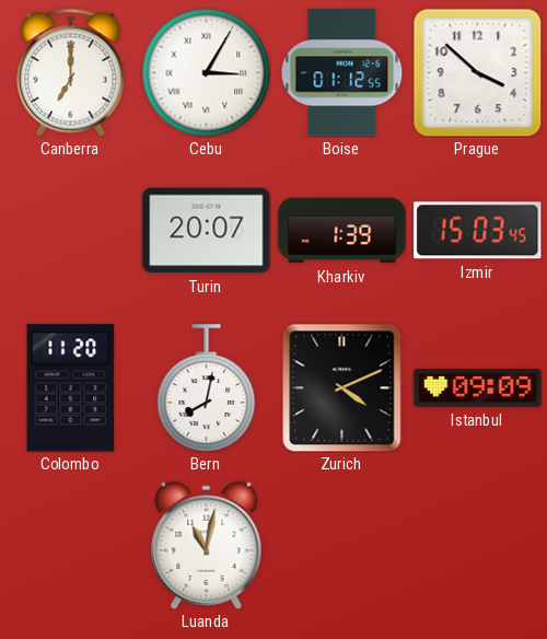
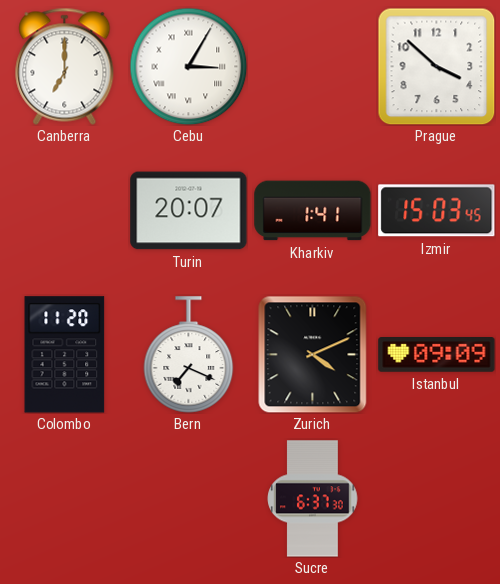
Boise: 01:12 -> none (342, 73)
Kharkiv: 1:39 -> 1:41 (313, 211)
Bern: 8:02 -> 7:19 (189, 355)
Luanda: 11:02 -> none (207, 545)
Sucre: none -> 6:37 (313, 499)
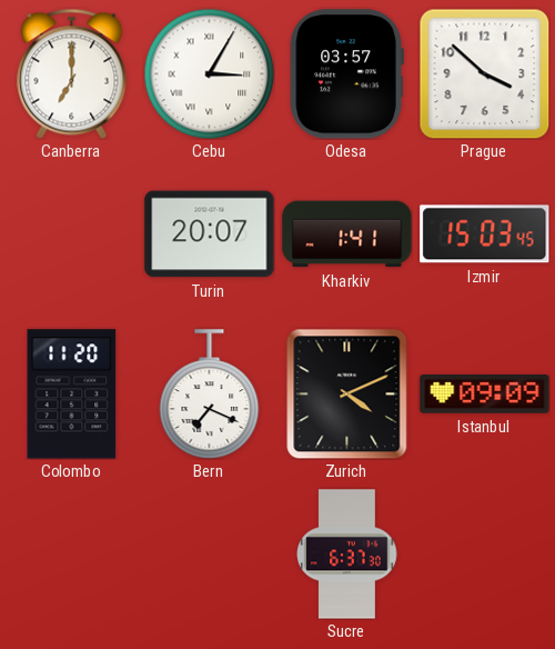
Odesa: none -> 03:57 (346, 74)
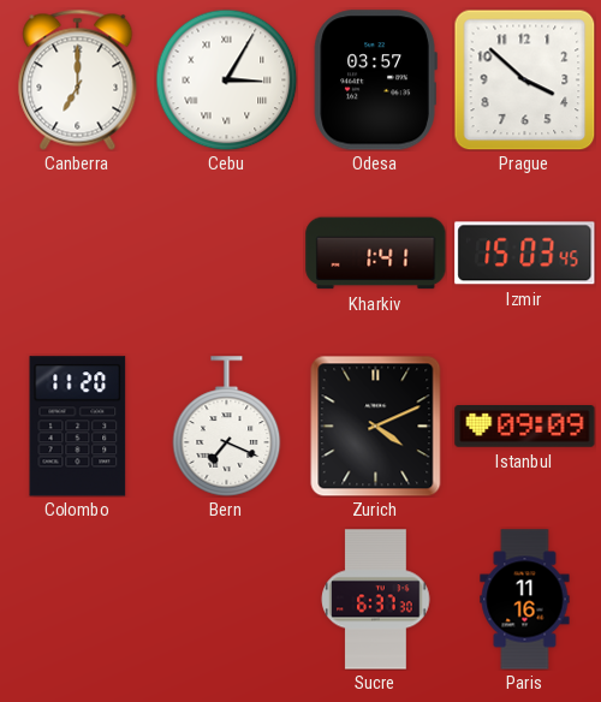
Turin: 20:07 -> none (210, 234)
Paris: none -> 11:16 (525, 600)
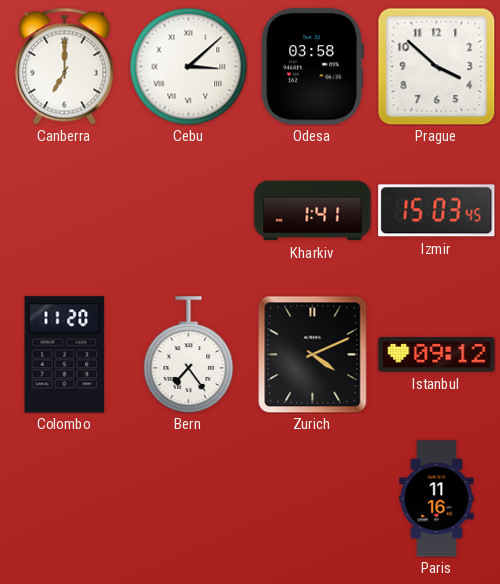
Cebu: 3:05 -> 3:08 (188, 66)
Odesa: 03:57 -> 03:58 (312, 67)
Bern: 7:19 -> 7:24 (189, 355)
Istanbul: 09:09 -> 09:12 (437, 355)
Sucre: 6:37 -> none (376, 600)
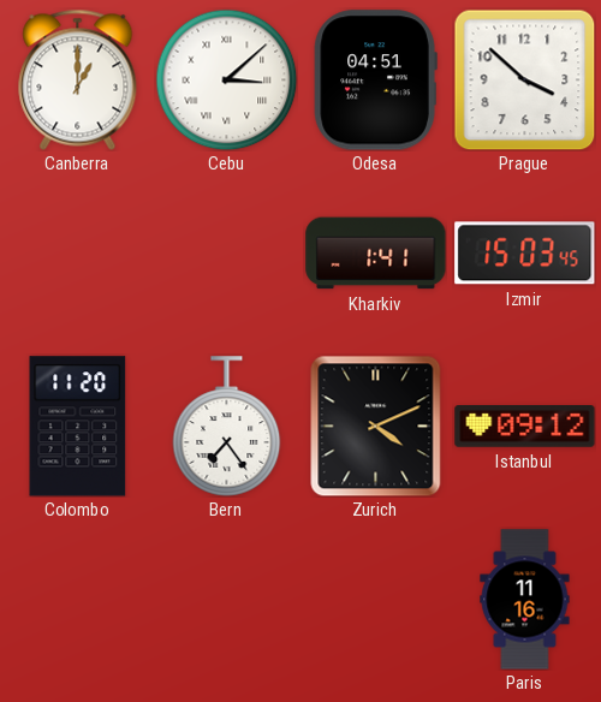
Canberra: 7:00 -> 1:00 (78, 79)
Odesa: 03:58 -> 04:51 (375, 81)
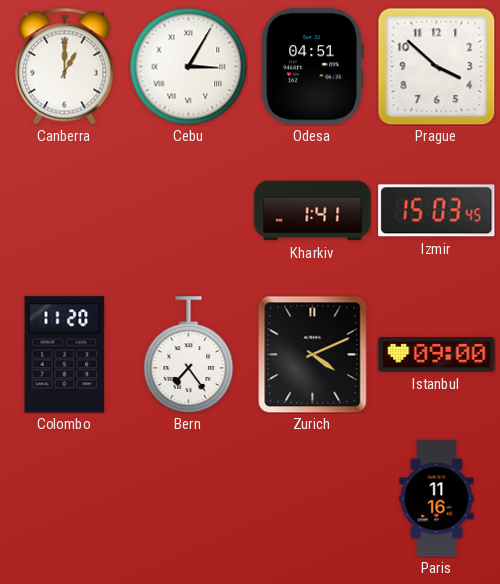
Cebu: 3:08 -> 3:05 (188, 66)
Istanbul: 09:12 -> 09:00 (437, 355)
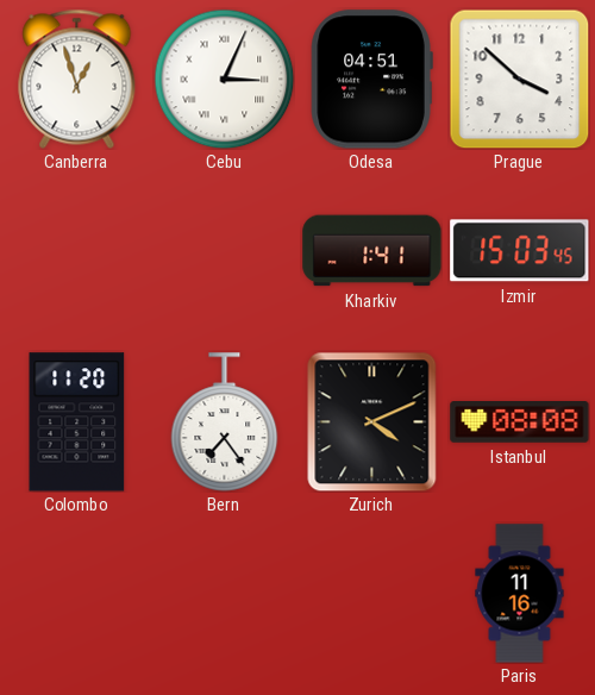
Canberra: 1:00 -> 12:57 (77, 79)
Cebu: 3:05 -> 3:04 (224, 79)
Istanbul: 09:00 -> 08:08 (520, 422)
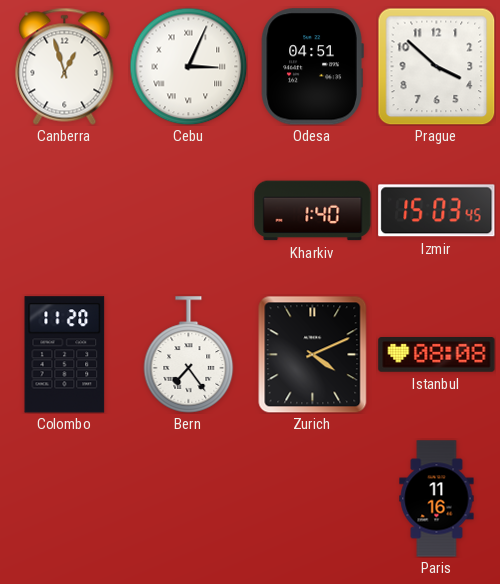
Kharkiv: 1:41 -> 1:40 (313, 211)
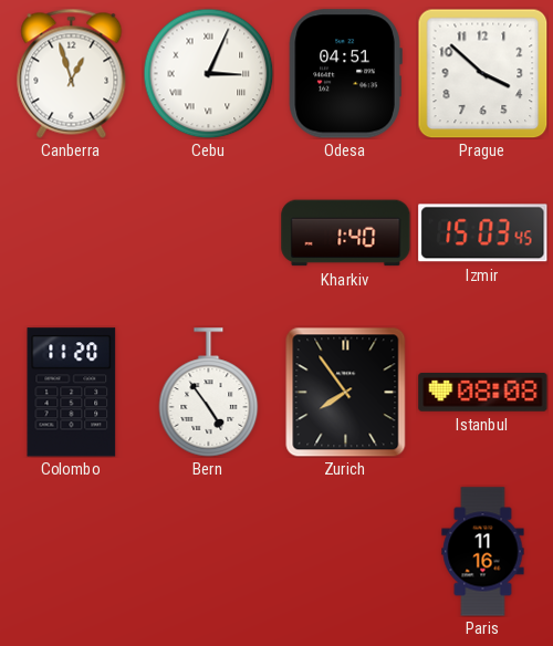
Bern: 7:24 -> 4:54 (209, 393)
Zurich: 4:11 -> 7:54 (346, 392)
